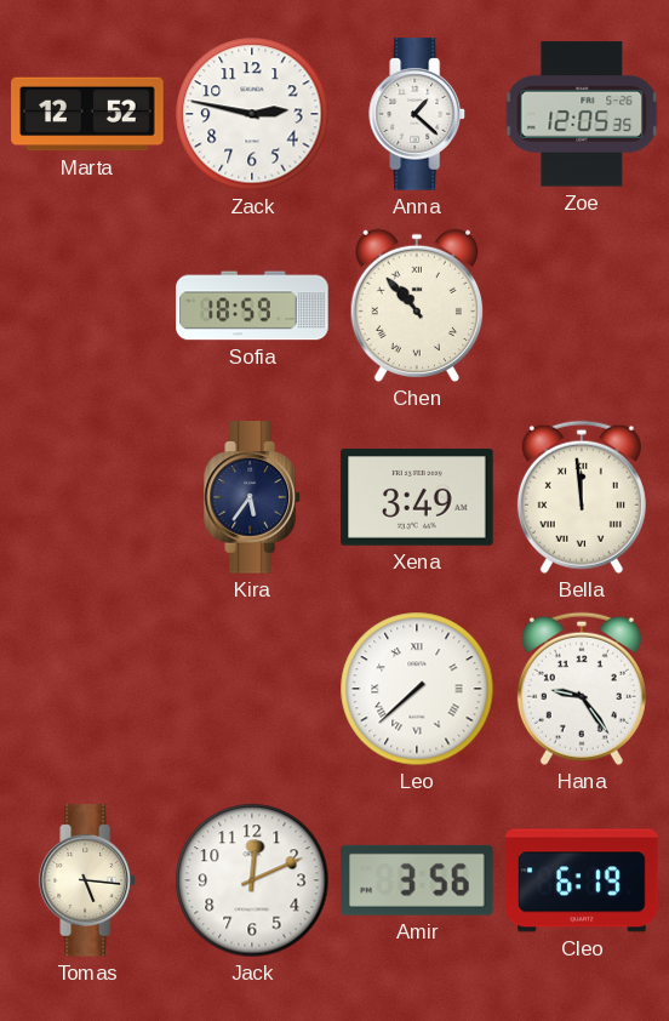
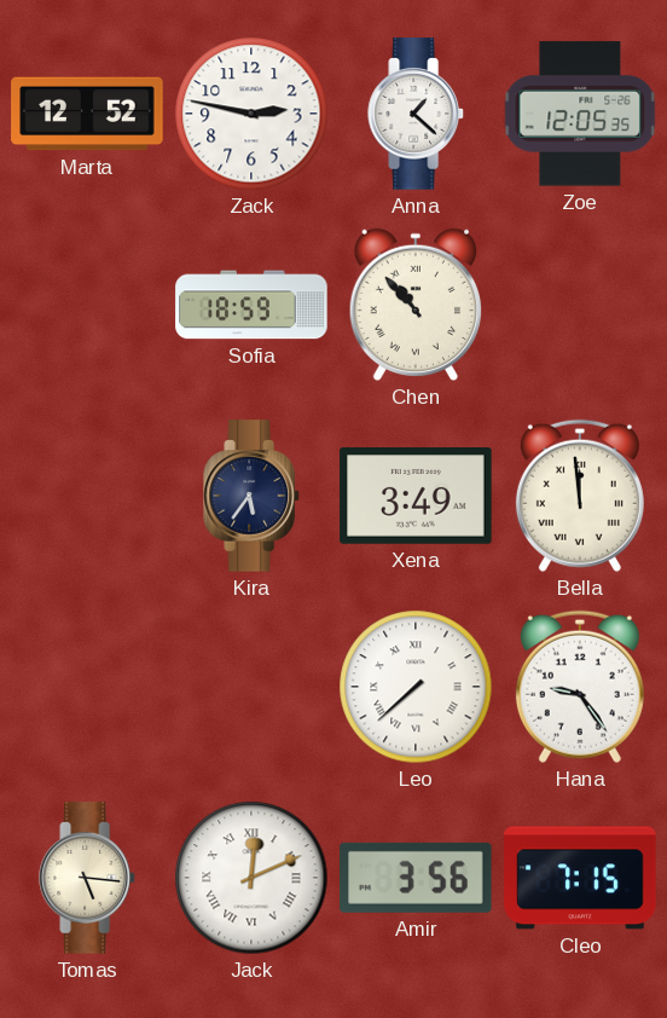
Jack numerals: Arabic -> Roman (251, 878)
Cleo: 6:19 -> 7:15 (580, 878)
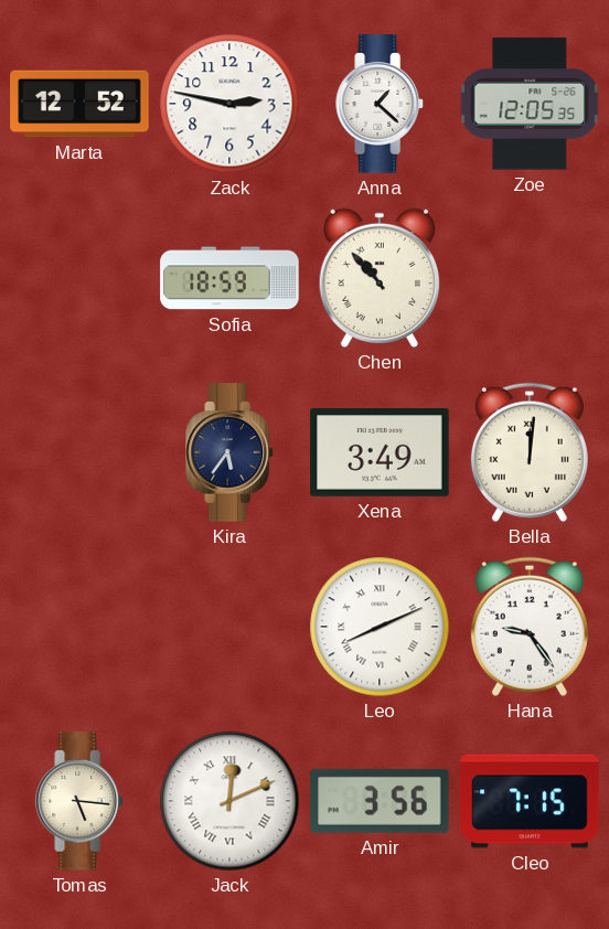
Bella: 11:59 -> 12:01 (530, 452)
Leo: 7:38 -> 8:11 (380, 627)
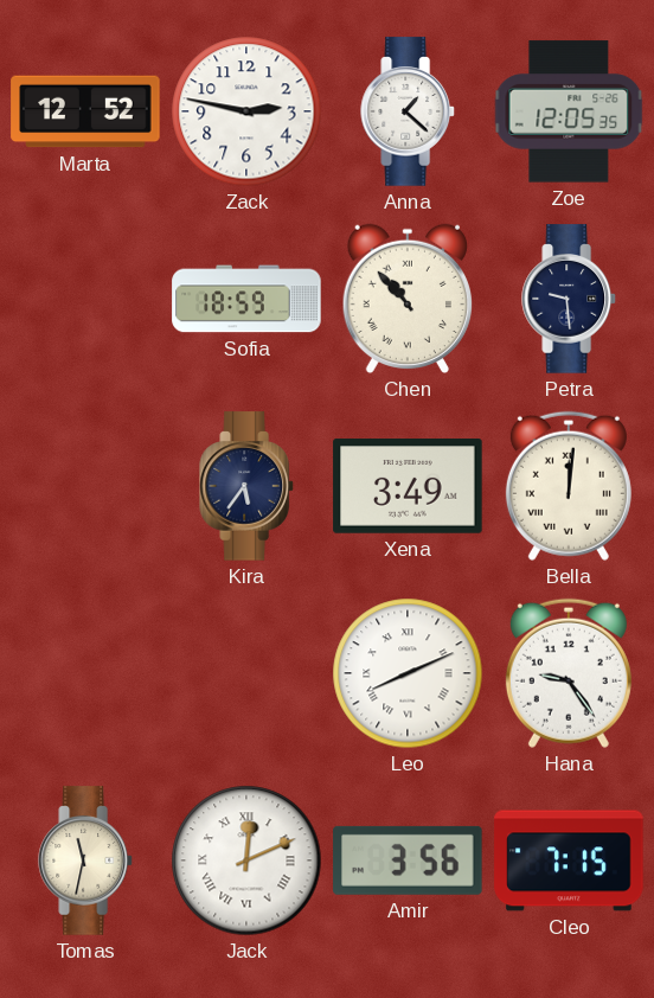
Petra: none -> 9:29 (570, 299)
Tomas: 5:16 -> 11:32 (86, 861)
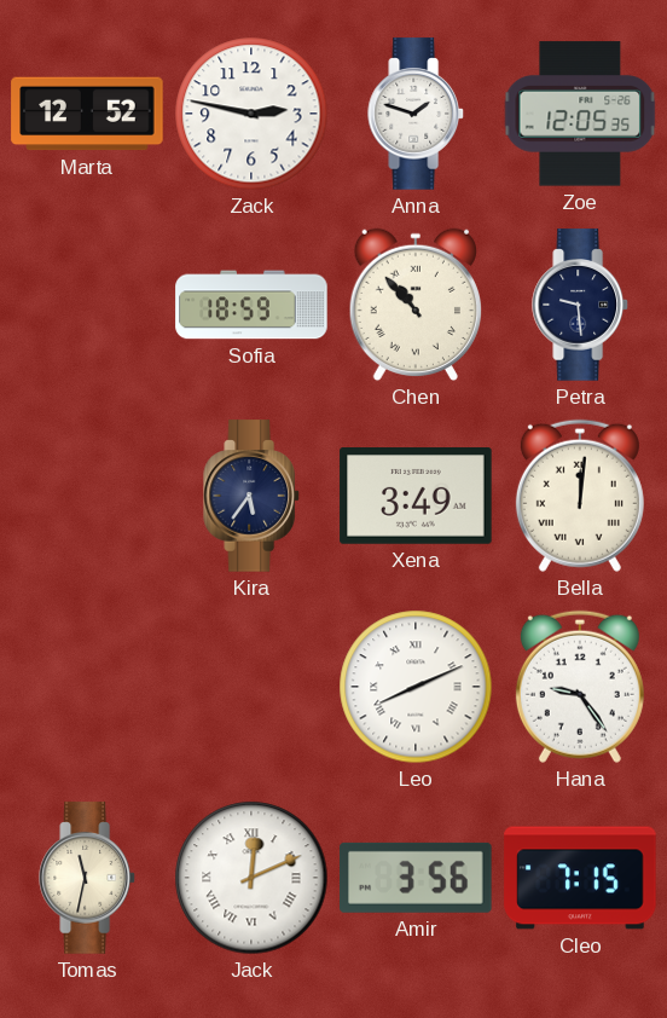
Anna: 1:22 -> 1:48 (417, 114)
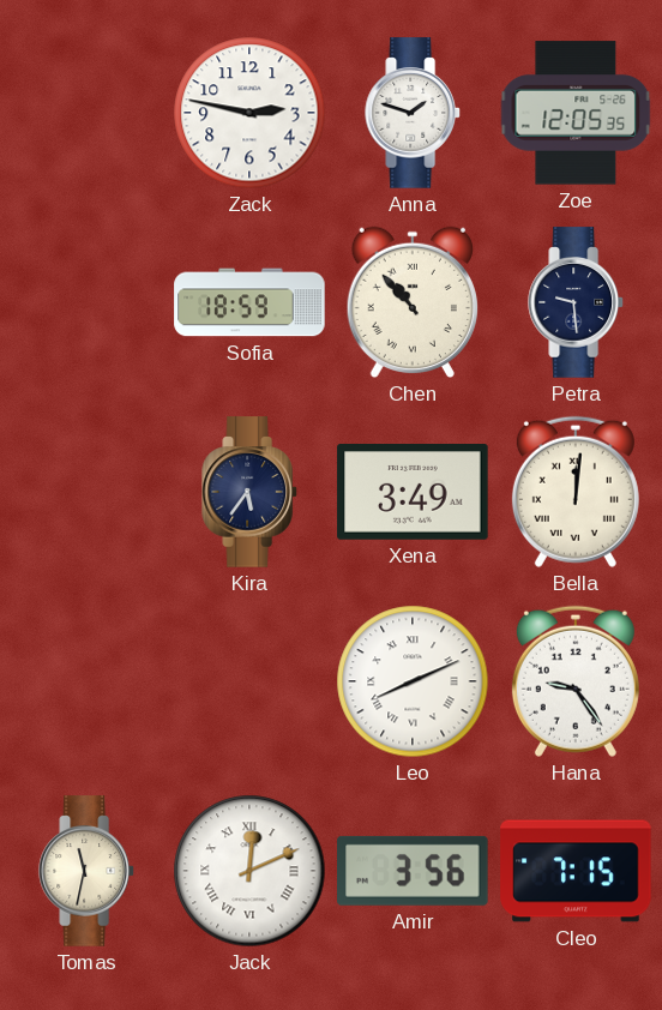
Marta: 12:52 -> none (87, 114)
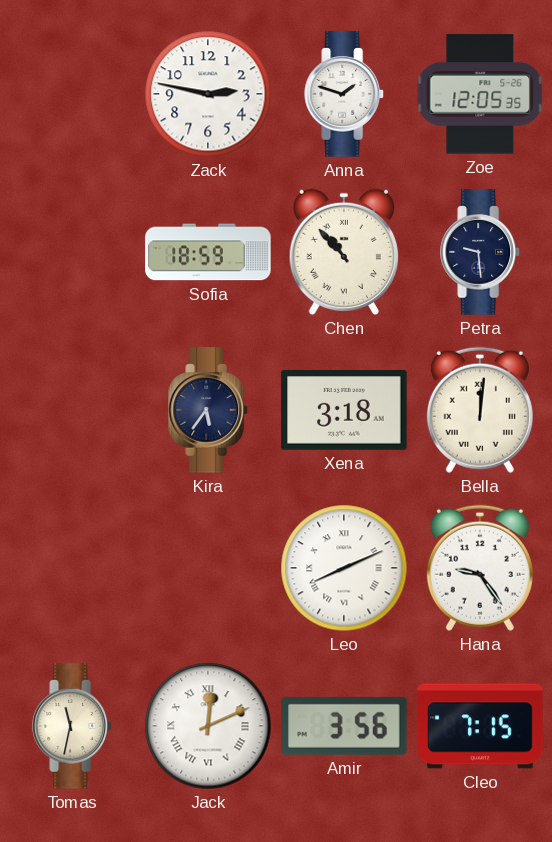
Xena: 3:49 -> 3:18 (344, 410)
